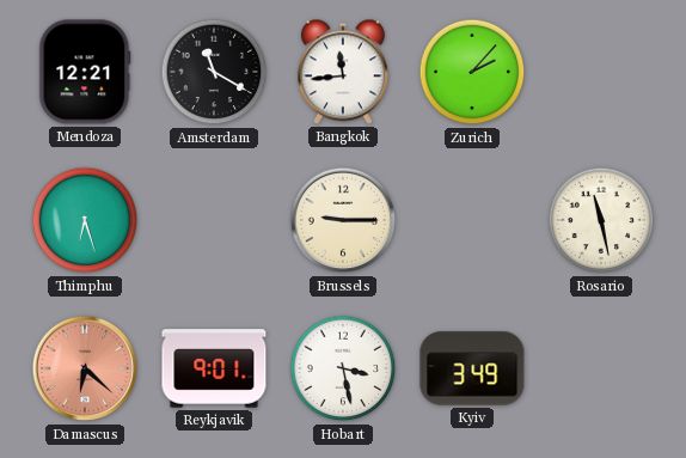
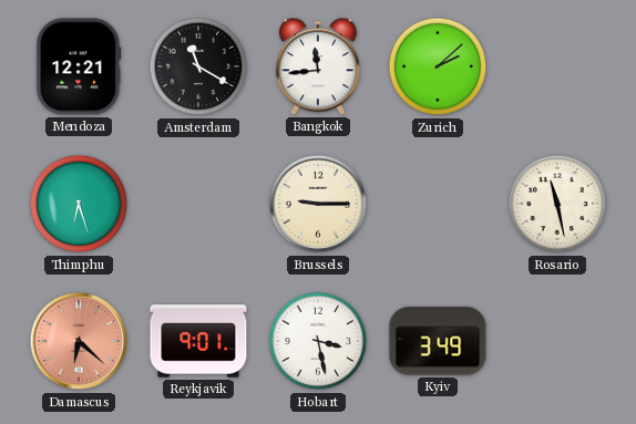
Zurich: 2:07 -> 2:08 (438, 66)
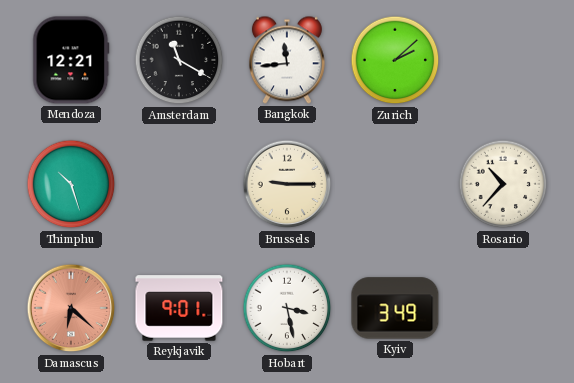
Thimphu: 6:27 -> 10:27 (71, 184)
Rosario: 11:28 -> 10:37 (503, 184)
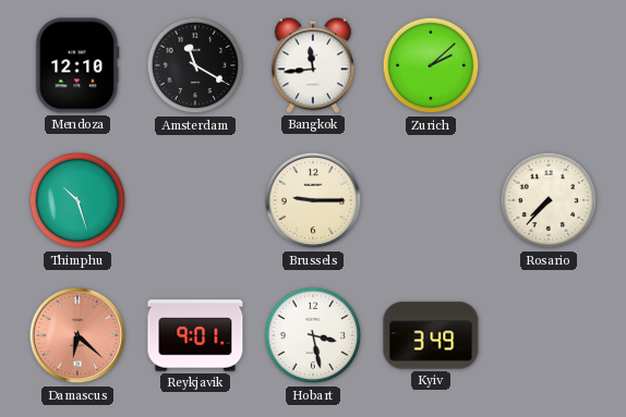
Mendoza: 12:21 -> 12:10 (77, 65)
Rosario: 10:37 -> 7:37 (549, 200)
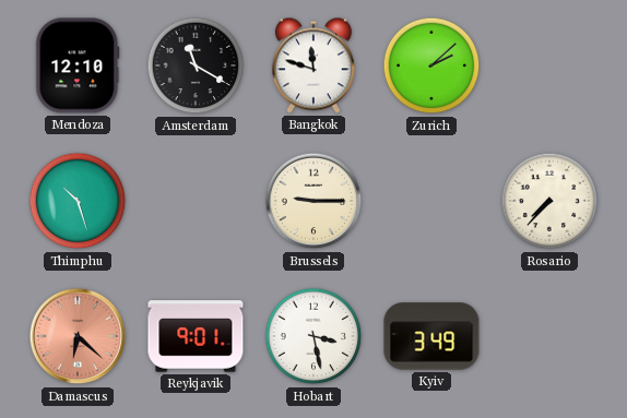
Bangkok: 11:44 -> 11:48 (313, 65)
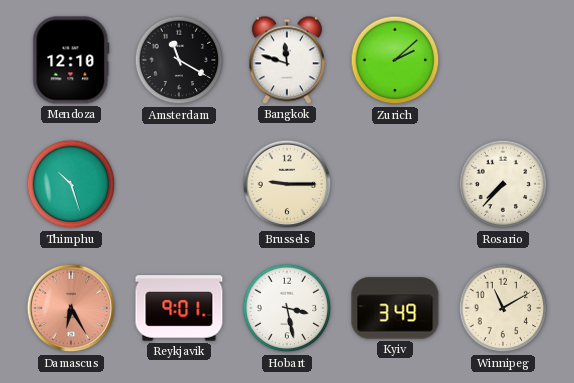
Damascus: 6:22 -> 6:25 (71, 308)
Winnipeg: none -> 11:10 (503, 308)
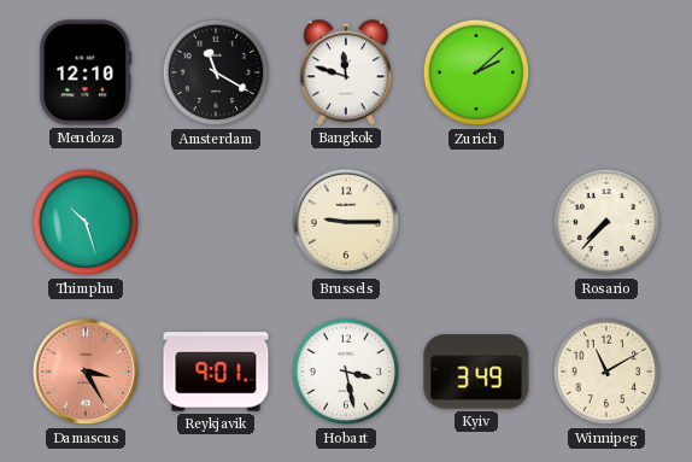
Damascus: 6:25 -> 3:25 (86, 372)
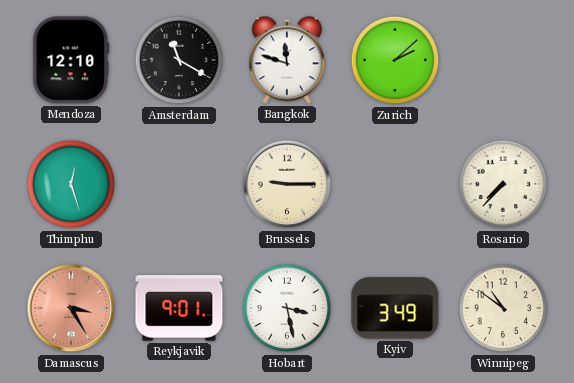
Thimphu: 10:27 -> 12:27 (71, 184)
Winnipeg: 11:10 -> 10:51 (503, 308)
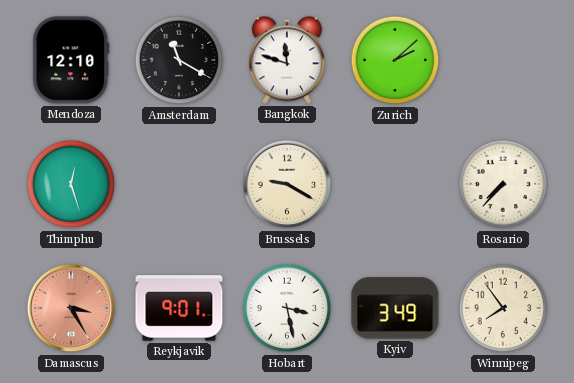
Brussels: 9:15 -> 9:20 (287, 184)
Winnipeg: 10:51 -> 7:54 (503, 308)
